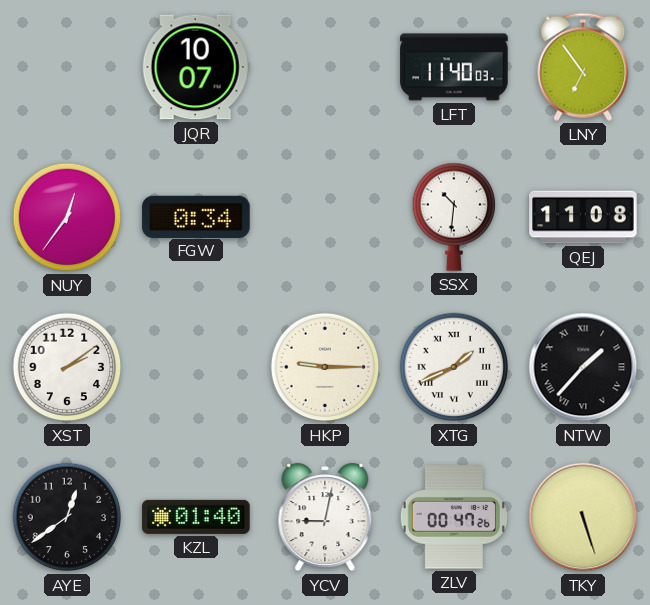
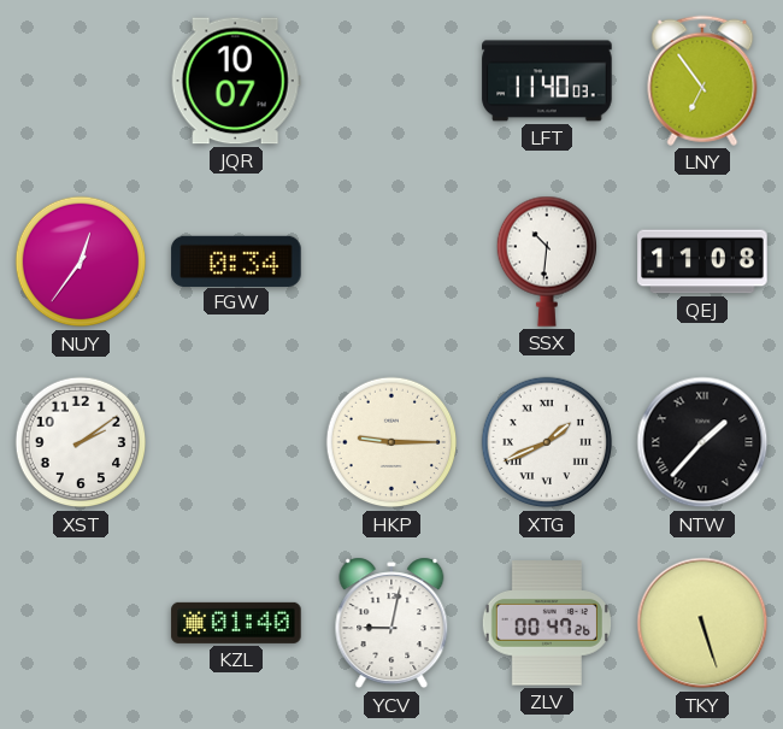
AYE: 12:39 -> none (67, 517)
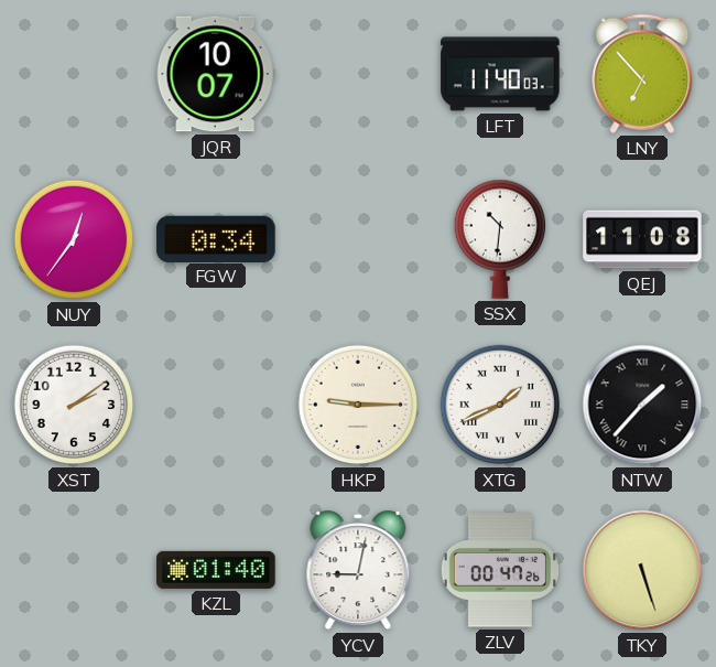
LNY: 6:54 -> 6:53 (642, 74)
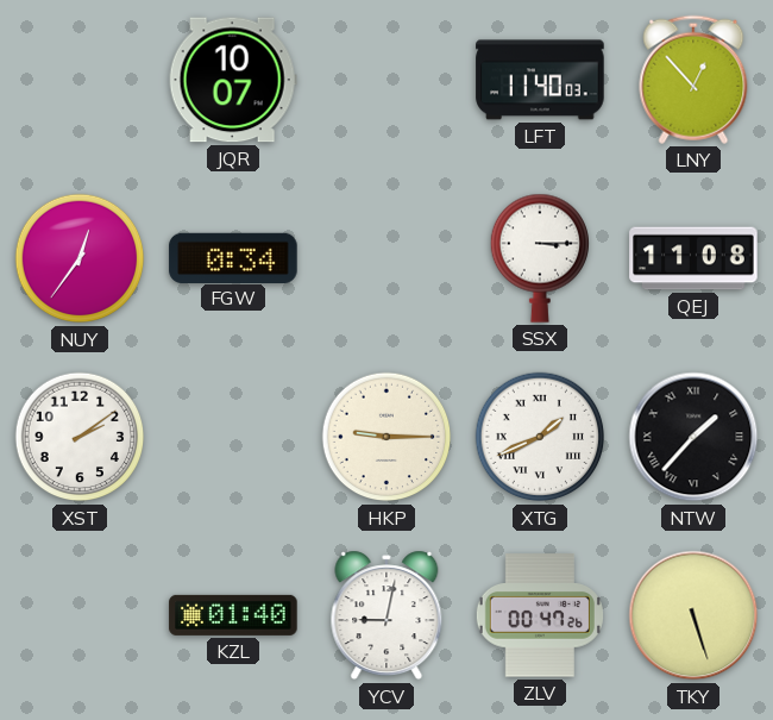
LNY: 6:53 -> 12:53 (693, 80)
SSX: 10:31 -> 3:15 (539, 258)
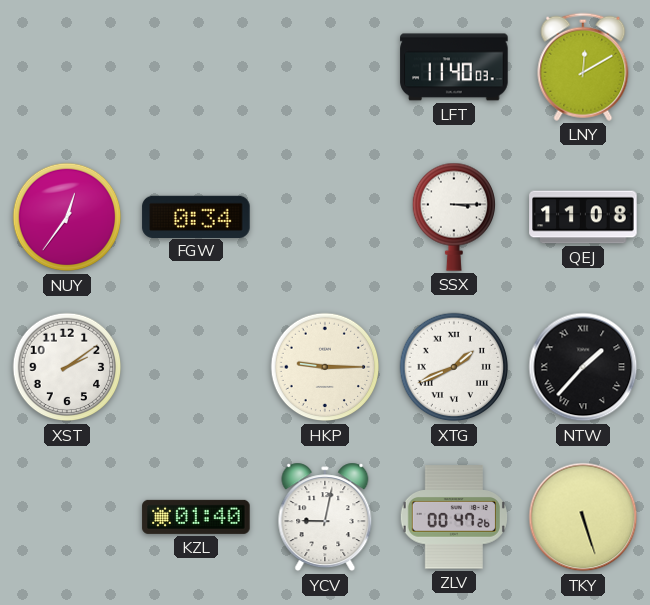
JQR: 10:07 -> none (233, 80)
LNY: 12:53 -> 12:10 (583, 67)
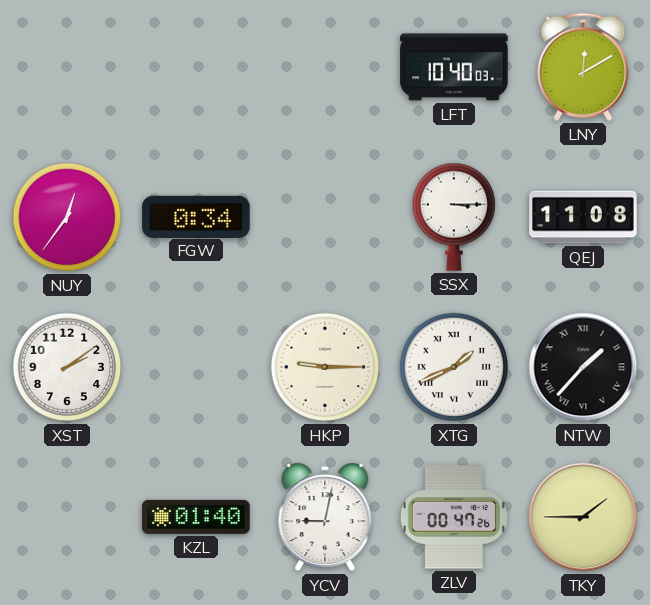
LFT: 11:40 -> 10:40 (454, 67)
TKY: 5:27 -> 1:45 (583, 517)
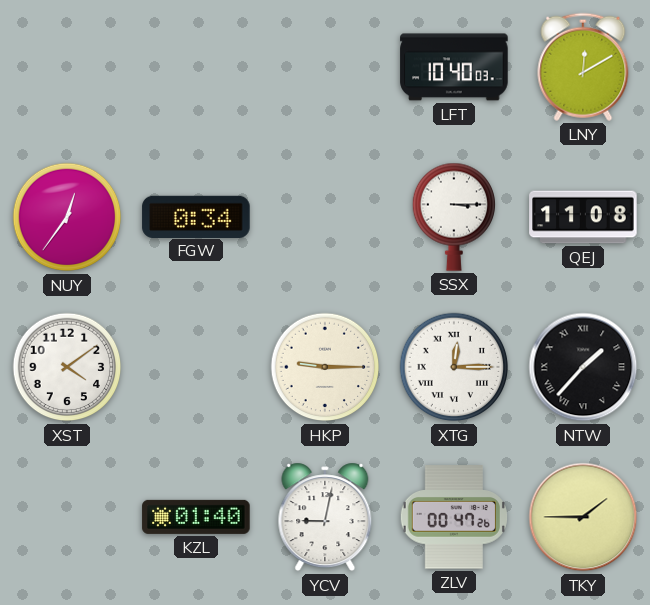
XST: 2:09 -> 4:09 (67, 367)
XTG: 1:41 -> 12:15 (454, 367)
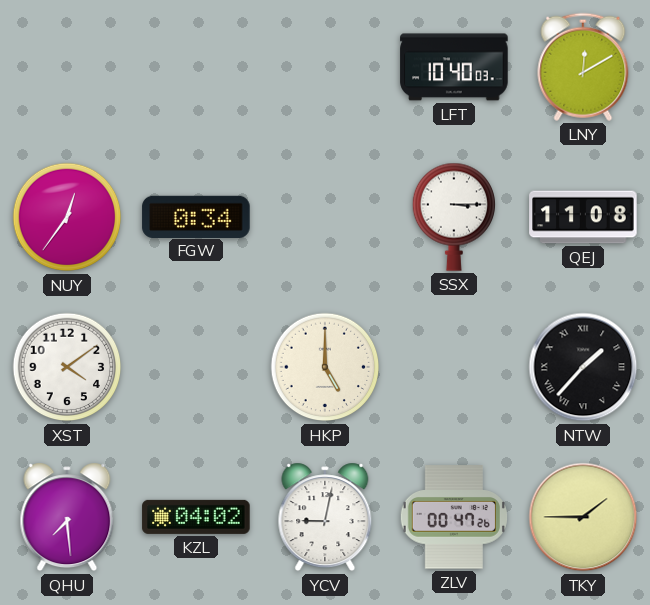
HKP: 9:15 -> 5:00 (325, 367)
XTG: 12:15 -> none (454, 367)
QHU: none -> 7:29 (67, 517)
KZL: 01:40 -> 04:02 (196, 517)
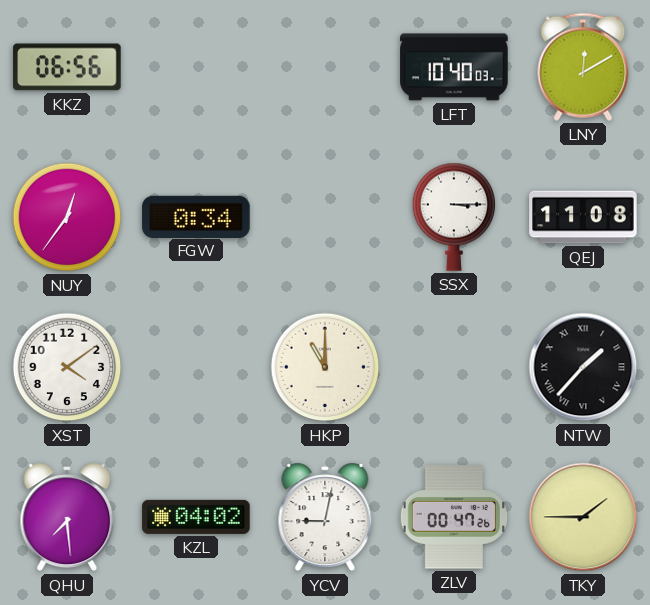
KKZ: none -> 06:56 (67, 67)
HKP: 5:00 -> 11:00 (325, 367)
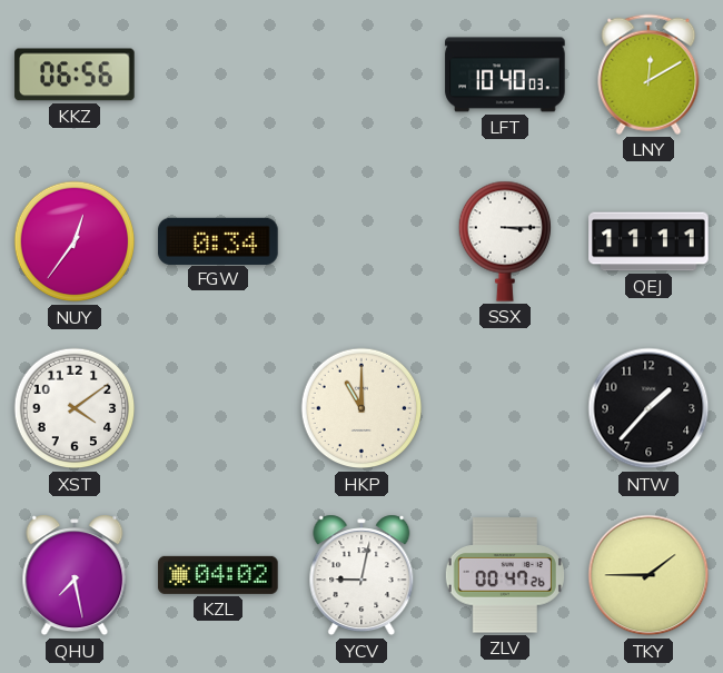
QEJ: 11:08 -> 11:11 (648, 241)
NTW numerals: Roman -> Arabic (648, 408)
QHU: 7:29 -> 7:28 (75, 575)
